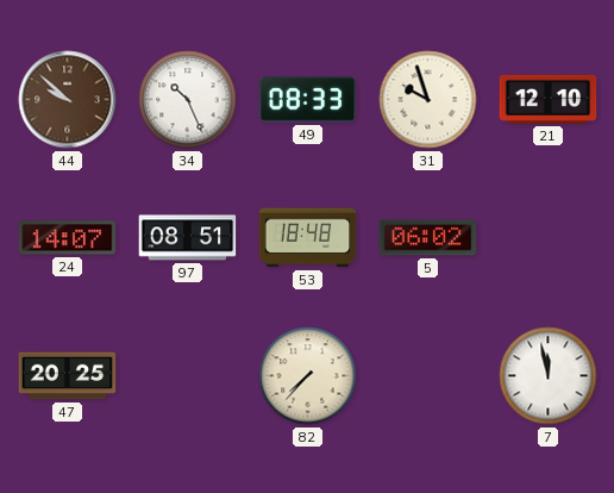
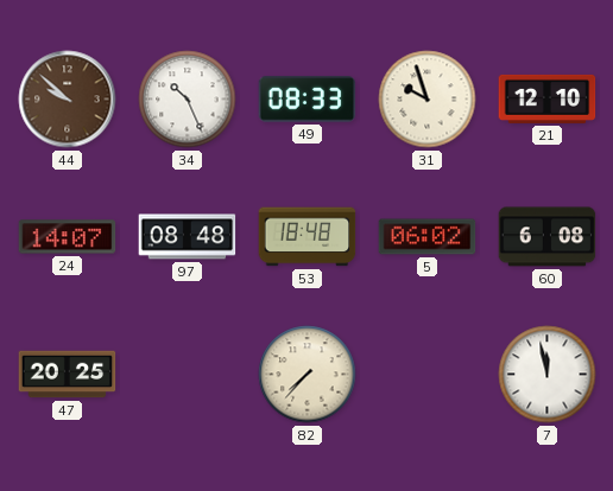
97: 08:51 -> 08:48 (188, 237)
60: none -> 6:08 (548, 237)
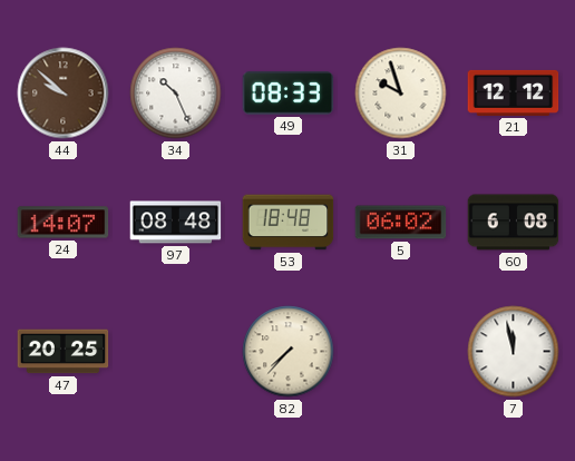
21: 12:10 -> 12:12 (514, 92)
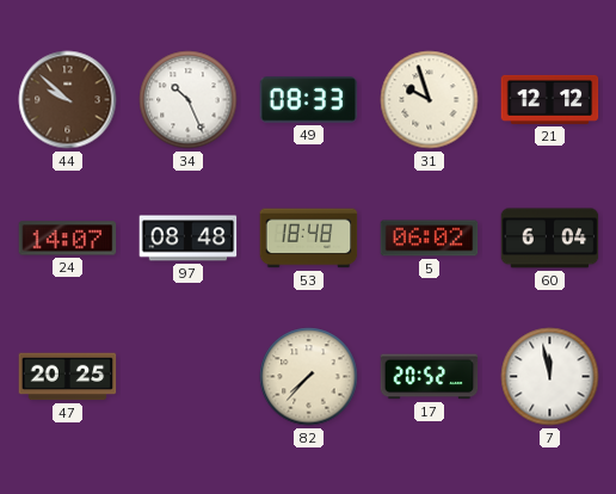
60: 6:08 -> 6:04 (550, 239)
17: none -> 20:52 (430, 377)
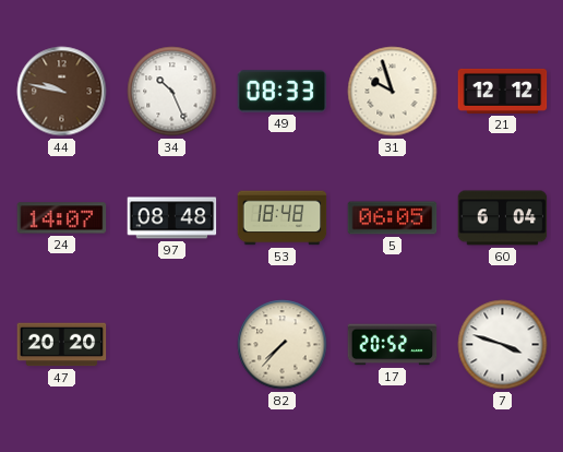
44: 9:52 -> 9:47 (62, 92)
5: 06:02 -> 06:05 (393, 218)
47: 20:25 -> 20:20 (62, 345)
7: 11:58 -> 3:48 (503, 345)
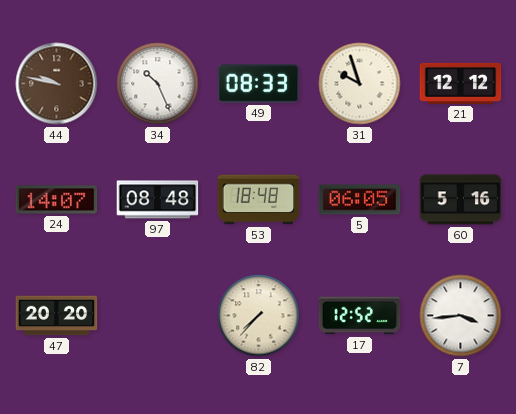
60: 6:04 -> 5:16 (461, 200)
17: 20:52 -> 12:52 (360, 316)
7: 3:48 -> 3:44 (461, 316)
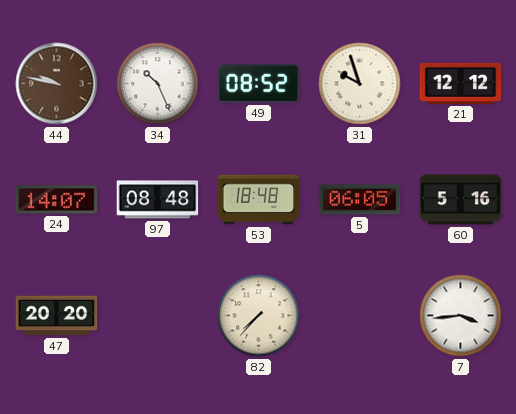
49: 08:33 -> 08:52 (259, 84)
17: 12:52 -> none (360, 316)
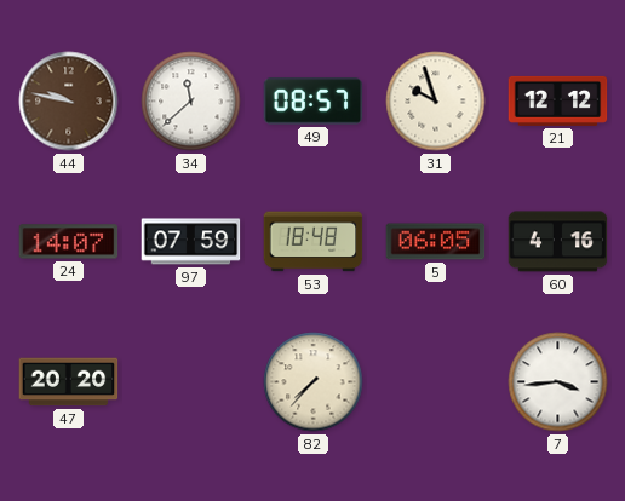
34: 10:26 -> 11:38 (191, 102)
49: 08:52 -> 08:57 (314, 102)
97: 08:48 -> 07:59 (191, 242)
60: 5:16 -> 4:16 (558, 242)
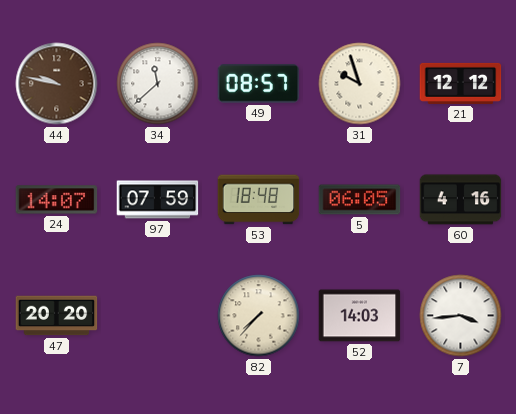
52: none -> 14:03 (360, 316)
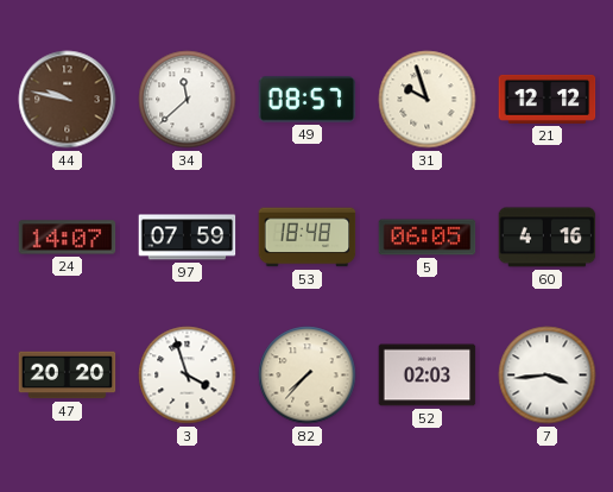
3: none -> 3:57 (188, 376)
52: 14:03 -> 02:03 (428, 376)
